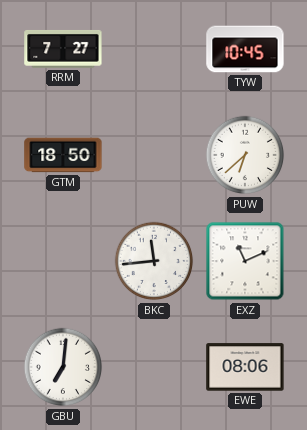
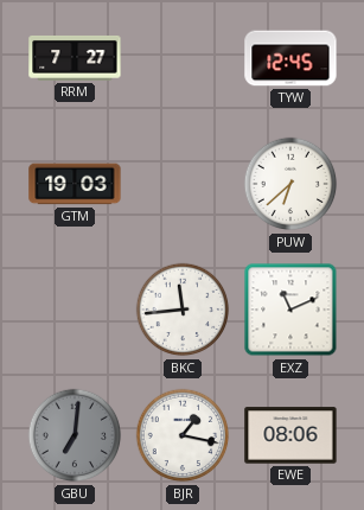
TYW: 10:45 -> 12:45 (290, 58)
GTM: 18:50 -> 19:03 (75, 184)
GBU dial: white -> grey (75, 435)
BJR: none -> 1:17 (183, 435)
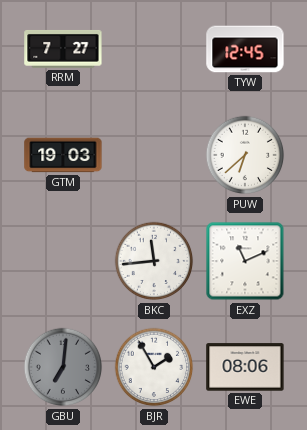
BJR: 1:17 -> 1:55 (154, 367)
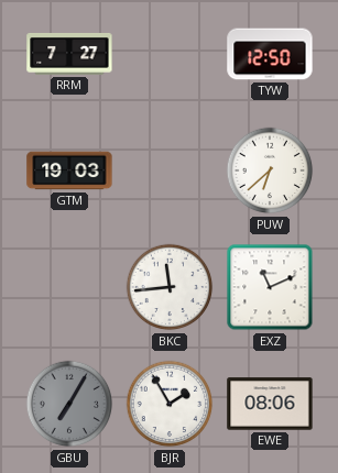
TYW: 12:45 -> 12:50 (270, 54)
GBU: 7:01 -> 7:05 (69, 404)
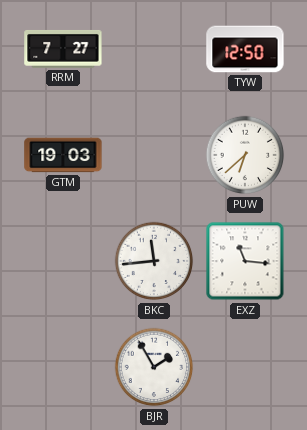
EXZ: 11:11 -> 11:16 (245, 261)
GBU: 7:05 -> none (69, 404)
EWE: 08:06 -> none (270, 404)
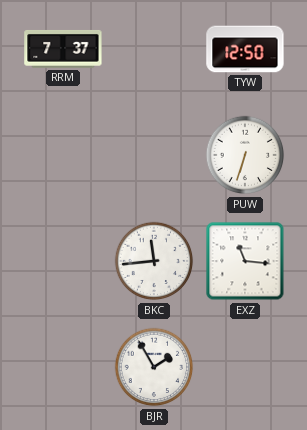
RRM: 7:27 -> 7:37 (63, 49)
GTM: 19:03 -> none (63, 155)
PUW: 6:38 -> 6:33 (245, 155)
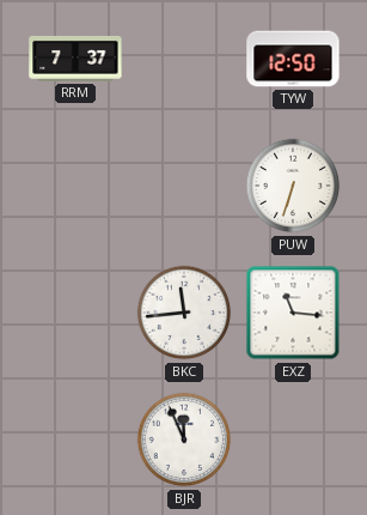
BJR: 1:55 -> 11:56 (184, 440)
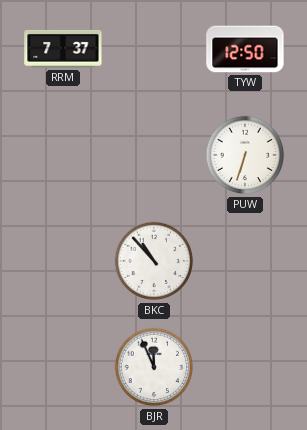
BKC: 11:44 -> 10:53 (154, 261)
EXZ: 11:16 -> none (293, 313)
